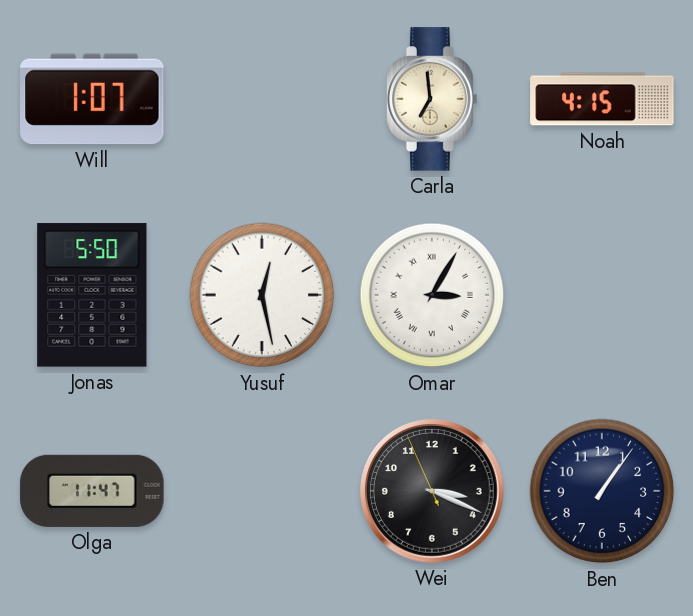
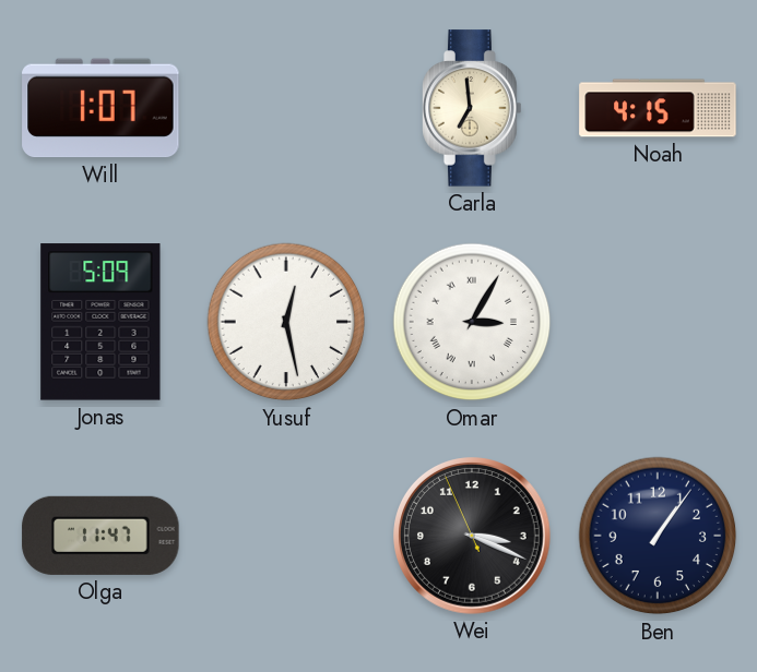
Jonas: 5:50 -> 5:09 (100, 322)
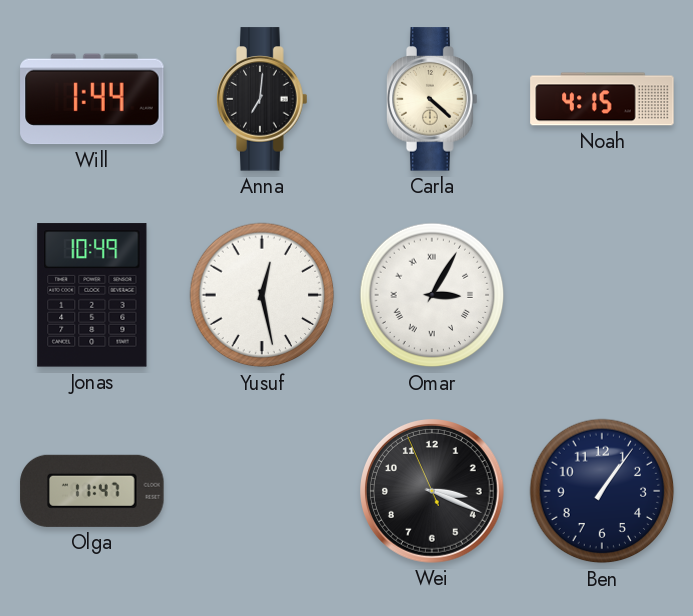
Will: 1:07 -> 1:44 (92, 99)
Anna: none -> 7:01 (262, 99)
Carla: 6:59 -> 4:22 (432, 99)
Jonas: 5:09 -> 10:49 (92, 295)
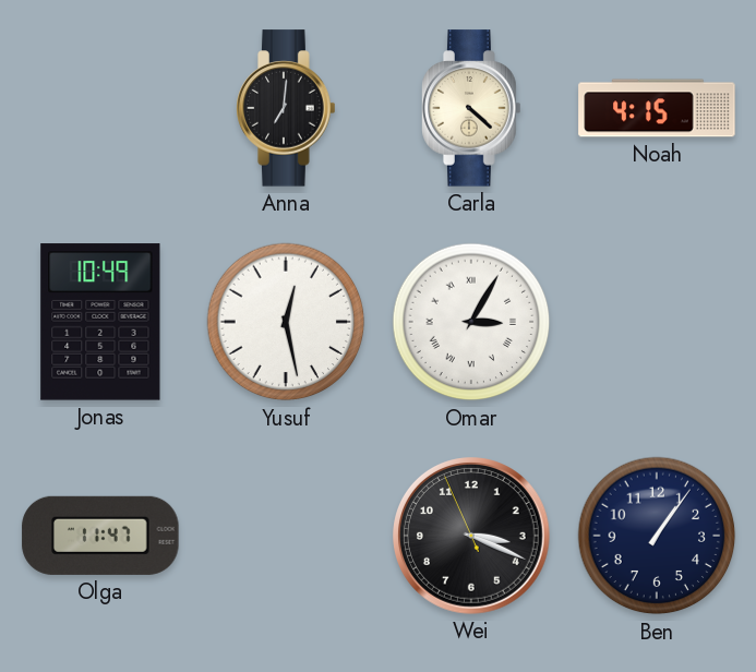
Will: 1:44 -> none (92, 99)
